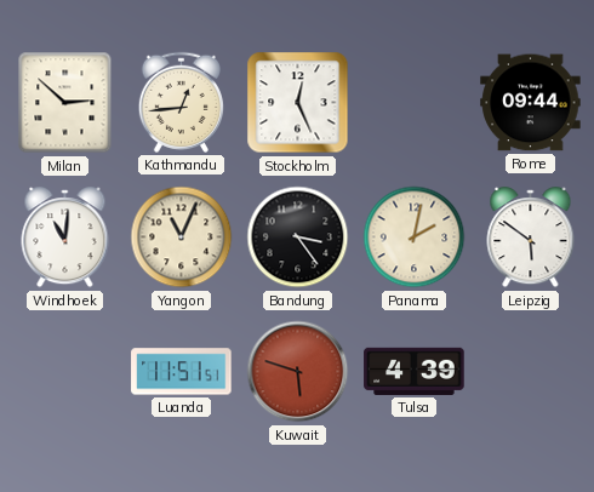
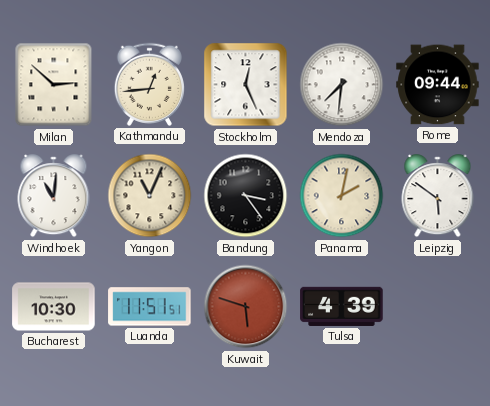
Mendoza: none -> 7:31 (342, 85)
Bucharest: none -> 10:30 (54, 307)
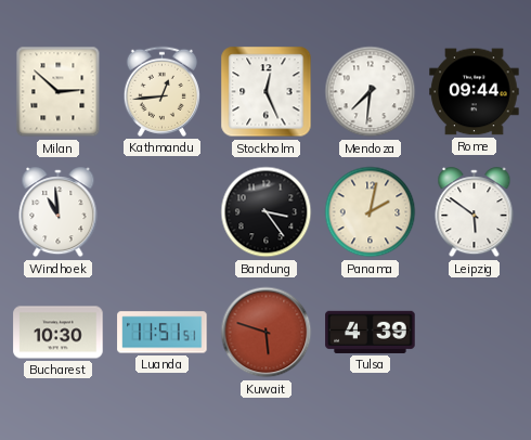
Windhoek: 11:01 -> 10:59 (59, 212)
Yangon: 11:04 -> none (150, 196)
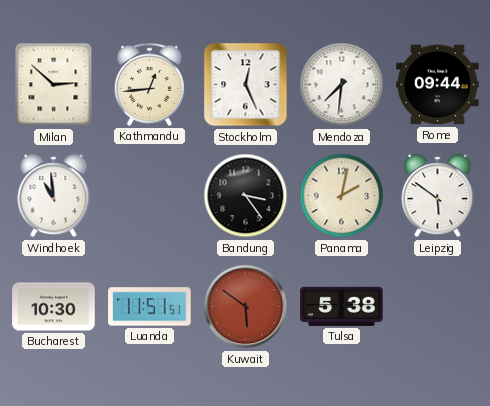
Kuwait: 5:48 -> 5:51 (246, 307)
Tulsa: 4:39 -> 5:38 (342, 306)
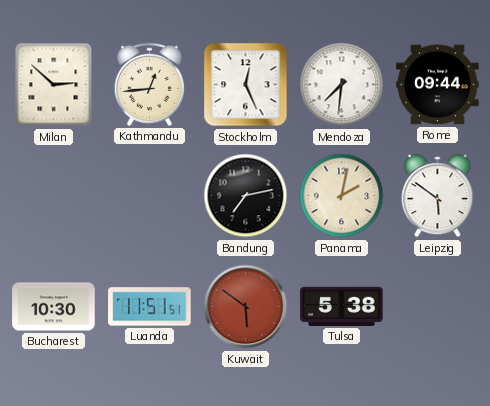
Windhoek: 10:59 -> none (54, 196)
Bandung: 3:24 -> 7:13 (246, 196)
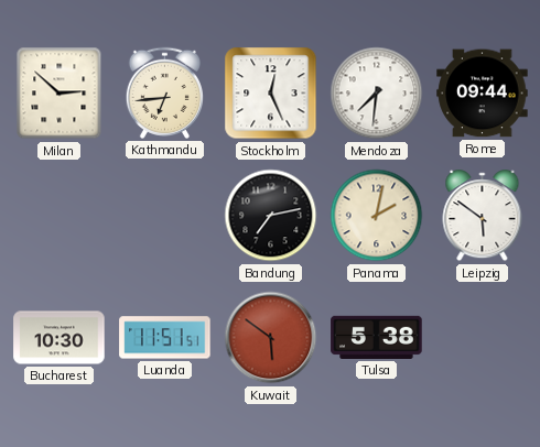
Kathmandu: 12:44 -> 6:44 (164, 92)
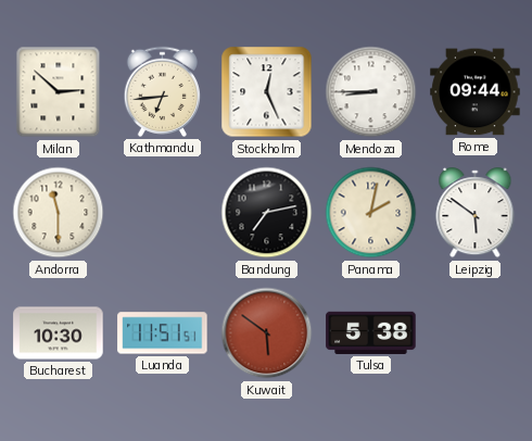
Mendoza: 7:31 -> 8:45 (371, 92)
Andorra: none -> 11:30 (59, 213)
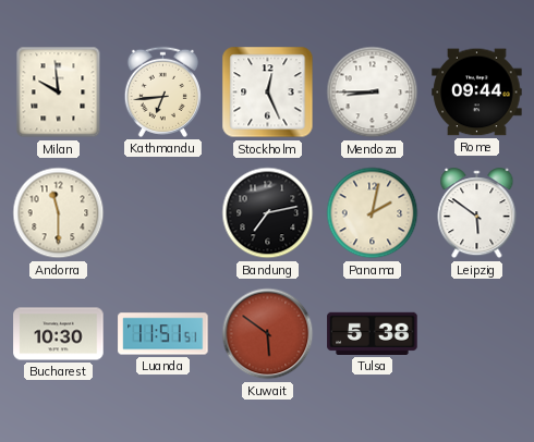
Milan: 2:52 -> 9:59 (59, 93)
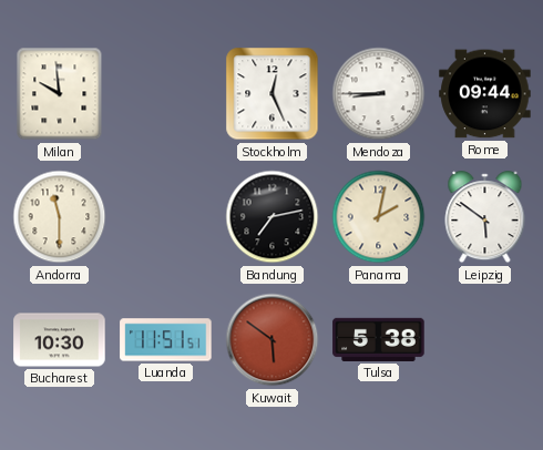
Kathmandu: 6:44 -> none (162, 91)
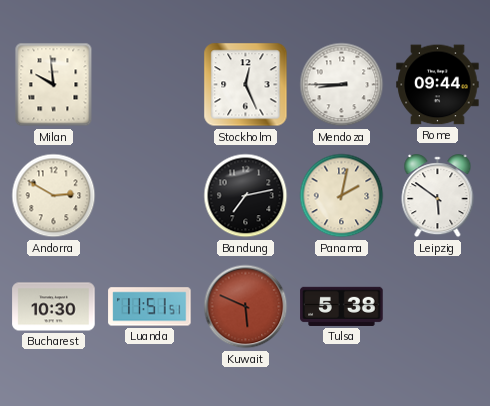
Andorra: 11:30 -> 2:50 (54, 196)
Kuwait: 5:51 -> 5:49 (246, 307)
